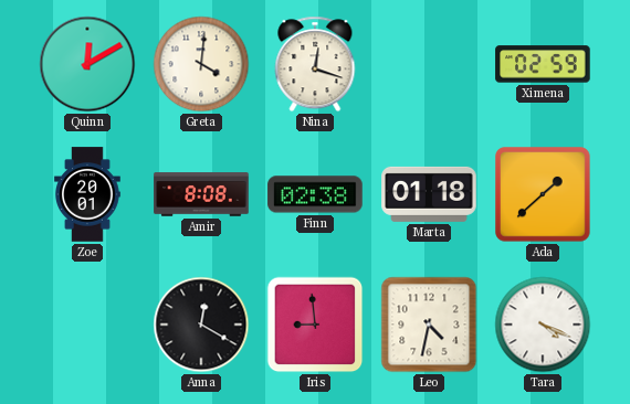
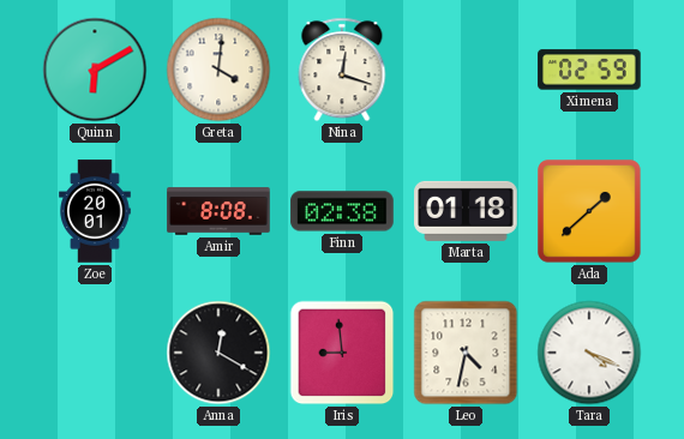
Quinn: 12:10 -> 6:10 (95, 70)
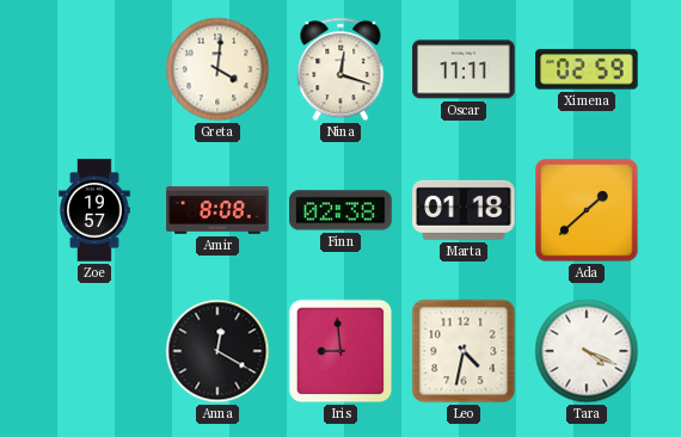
Quinn: 6:10 -> none (95, 70)
Oscar: none -> 11:11 (464, 69)
Zoe: 20:01 -> 19:57 (96, 210)
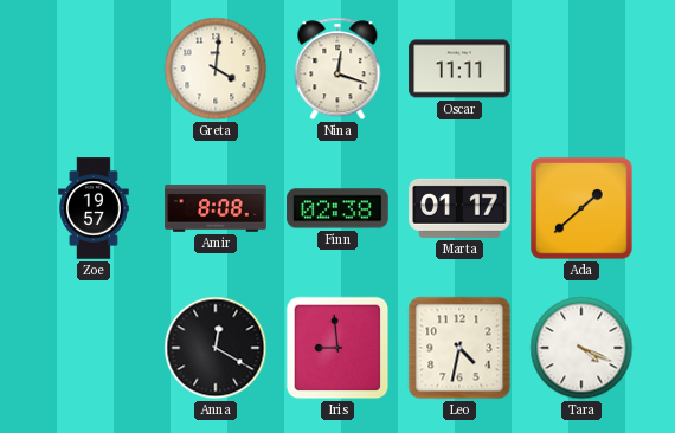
Ximena: 02:59 -> none (587, 69)
Marta: 01:18 -> 01:17 (459, 208)
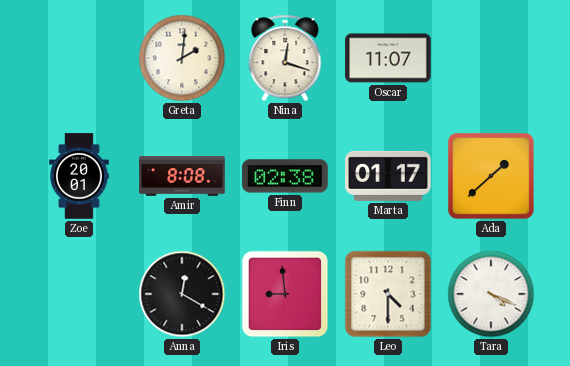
Greta: 4:01 -> 2:01 (182, 58)
Oscar: 11:11 -> 11:07 (388, 58)
Zoe: 19:57 -> 20:01 (80, 176)
Leo: 4:32 -> 4:30 (388, 294)
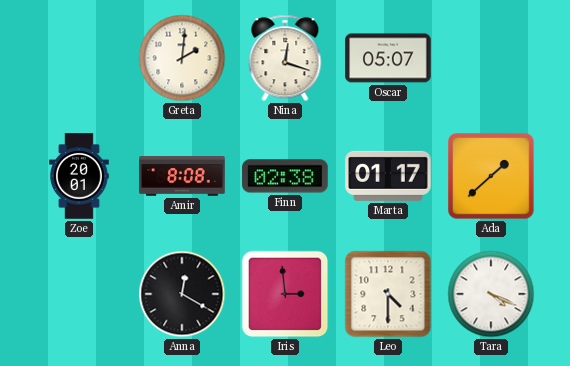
Oscar: 11:07 -> 05:07 (388, 58)
Iris: 8:59 -> 2:59 (285, 294)
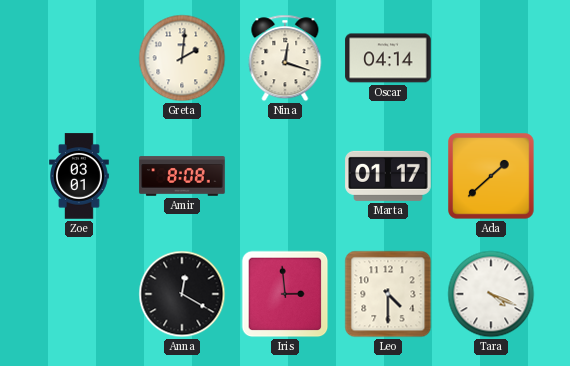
Oscar: 05:07 -> 04:14 (388, 58)
Zoe: 20:01 -> 03:01 (80, 176)
Finn: 02:38 -> none (285, 176)
